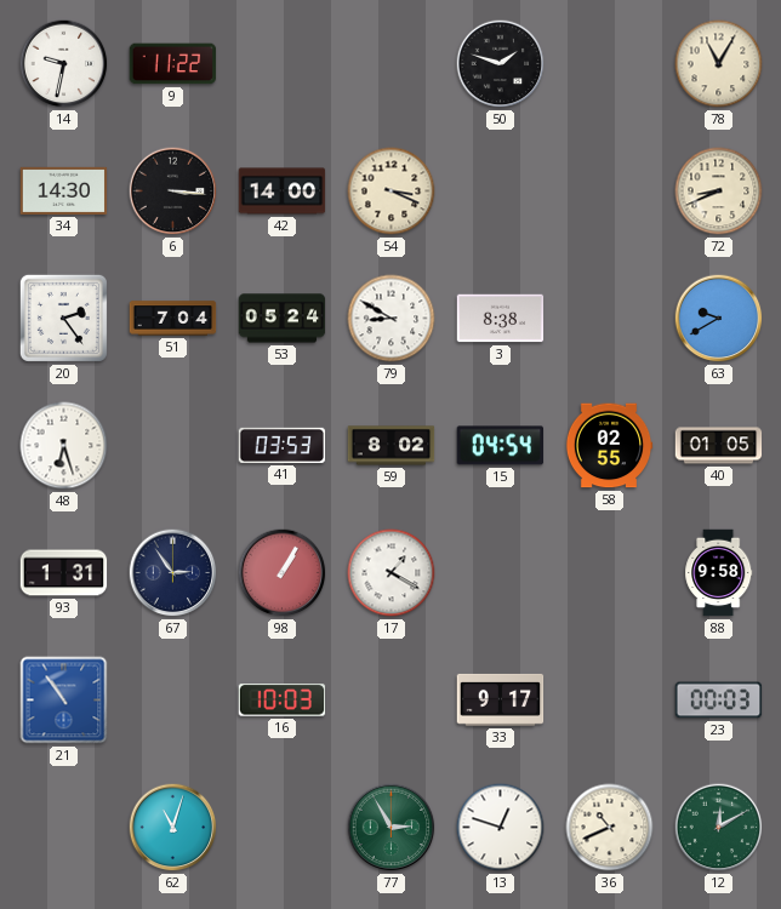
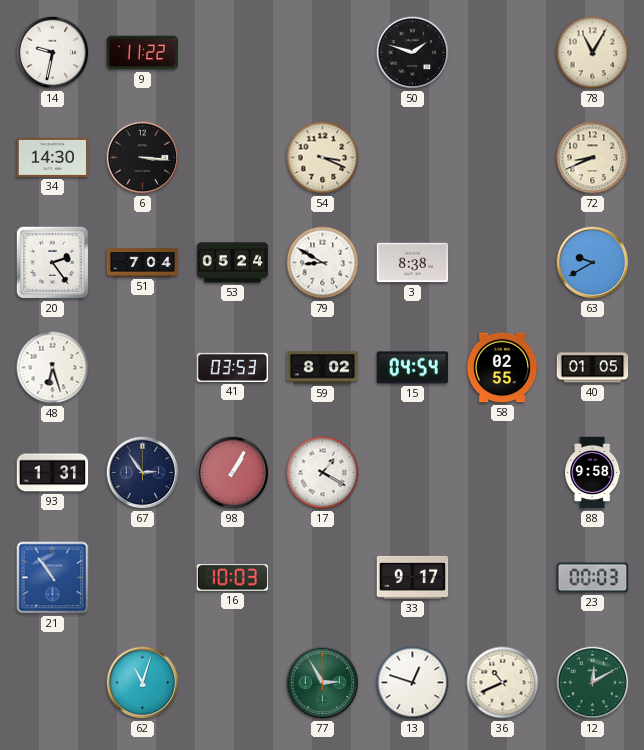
42: 14:00 -> none (283, 191)
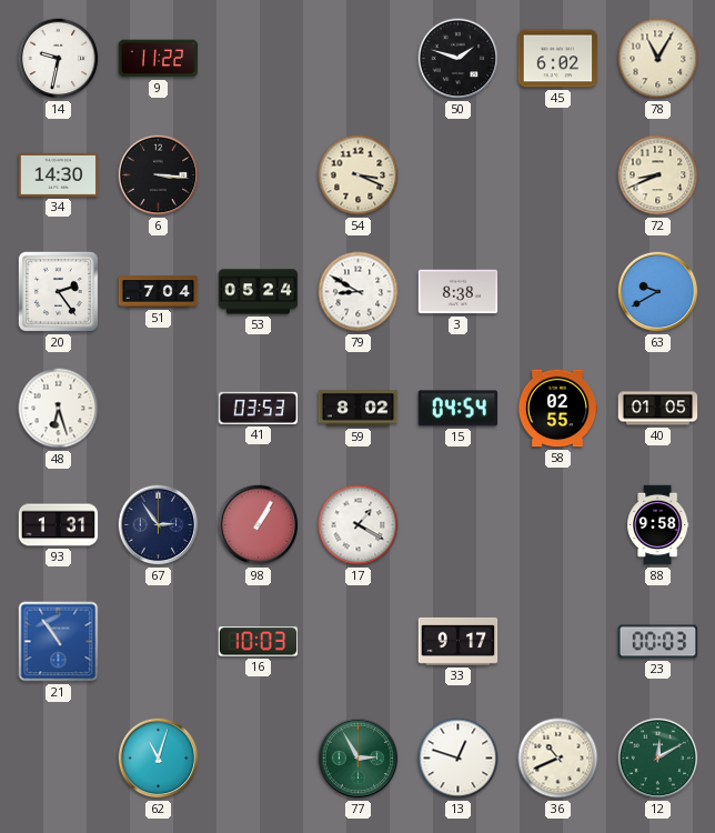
45: none -> 6:02 (558, 59)
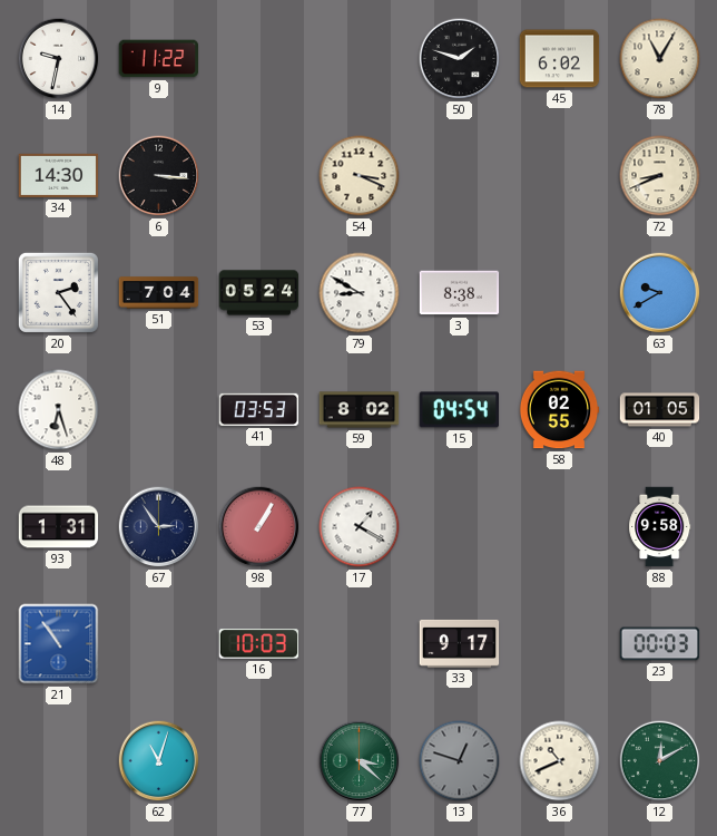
77: 2:55 -> 3:22 (360, 761)
13 dial: white -> grey (460, 761)
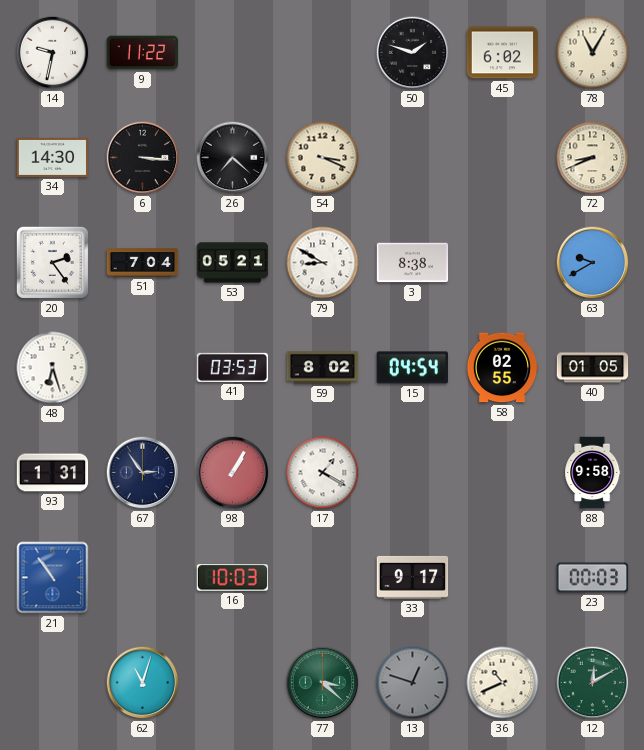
26: none -> 7:22 (233, 158)
53: 05:24 -> 05:21 (233, 263)
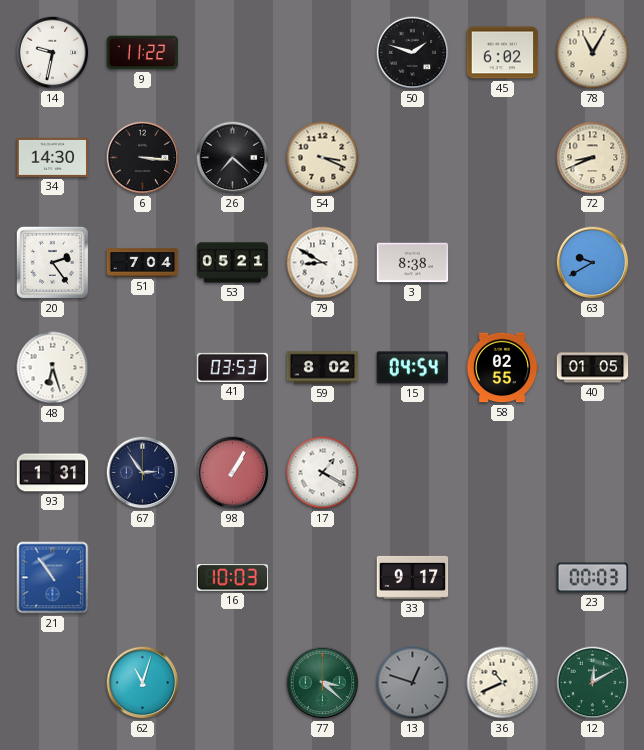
88: 9:58 -> none (593, 473)
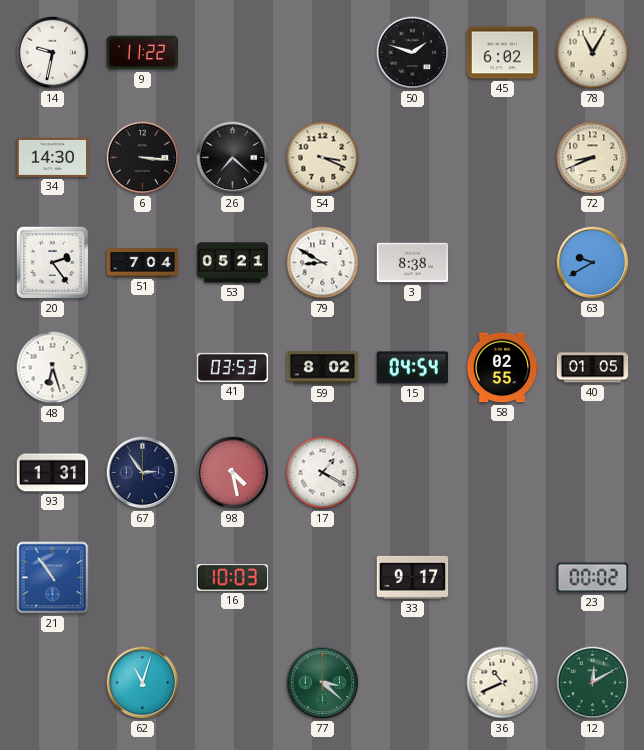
98: 1:05 -> 4:28 (233, 473)
23: 00:03 -> 00:02 (593, 578)
13: 12:48 -> none (413, 683)
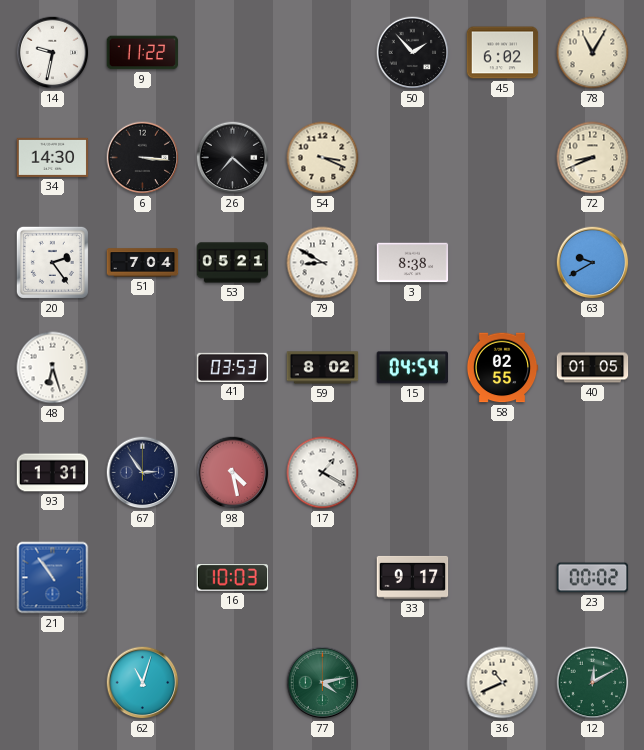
50: 1:48 -> 1:53 (413, 53)
77: 3:22 -> 4:13 (323, 683)
